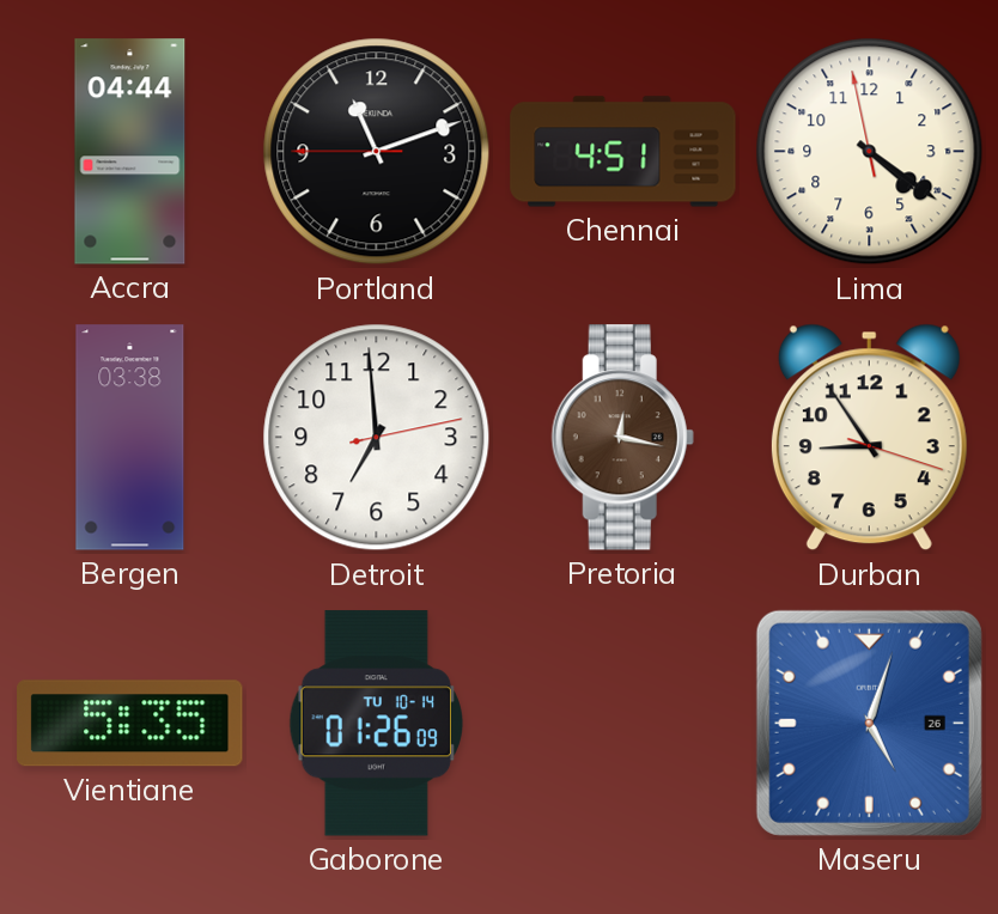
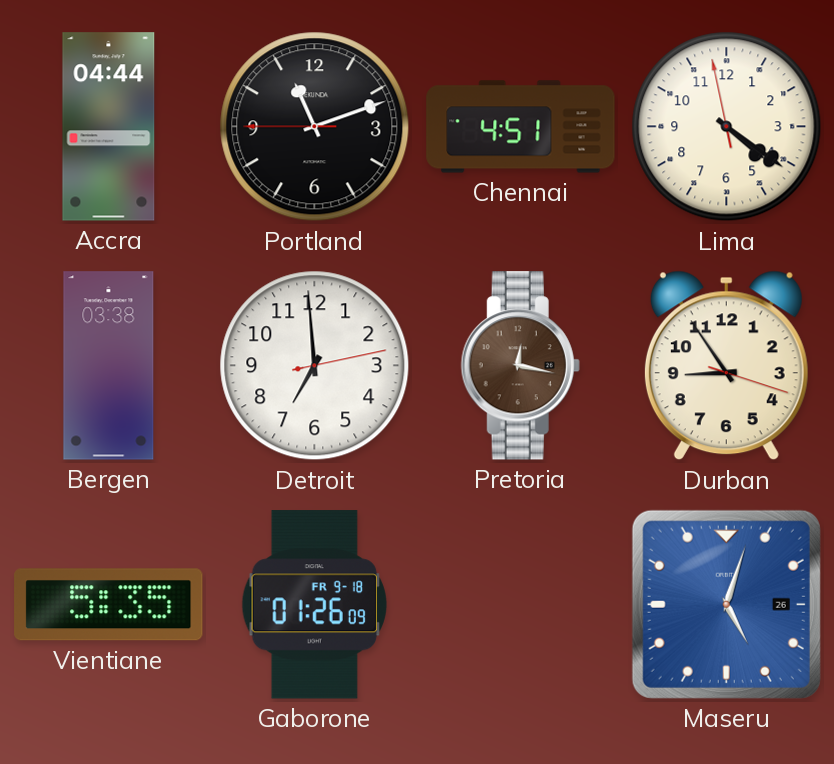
Gaborone date: TU 10-14 -> FR 9-18 (314, 605)
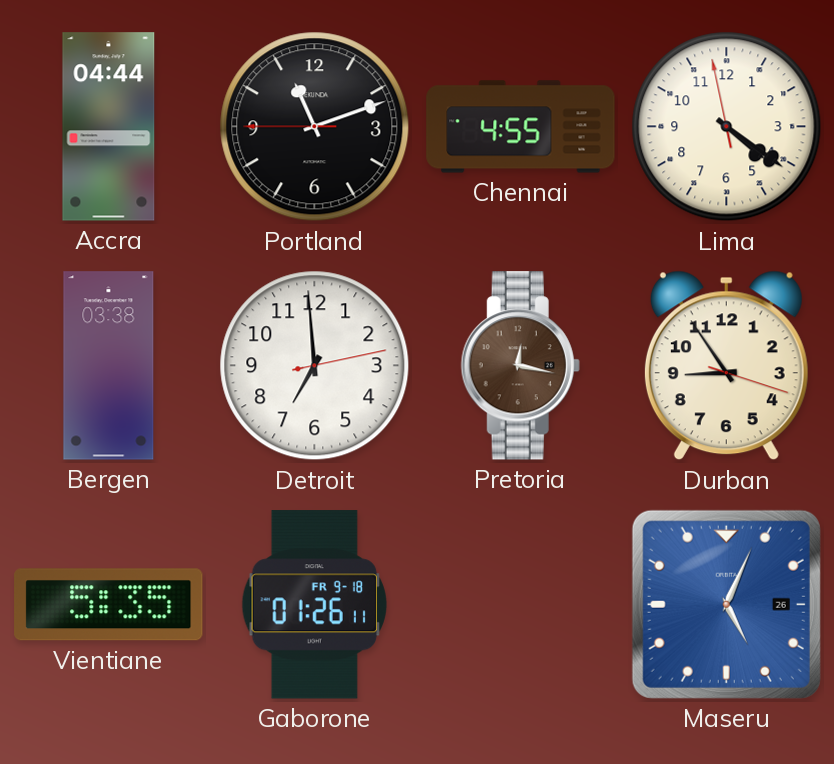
Chennai: 4:51 -> 4:55 (521, 127)
Gaborone: 01:26:09 -> 01:26:11 (314, 605)
Maseru: 5:03 -> 5:04 (726, 604)
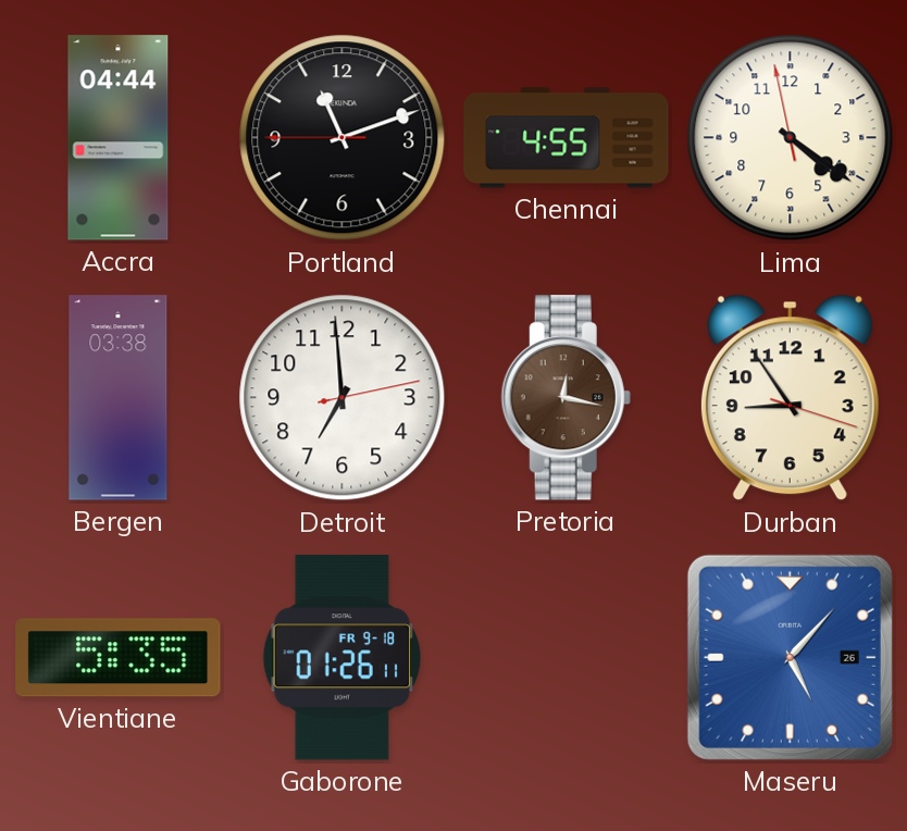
Maseru: 5:04 -> 5:07 (790, 657)
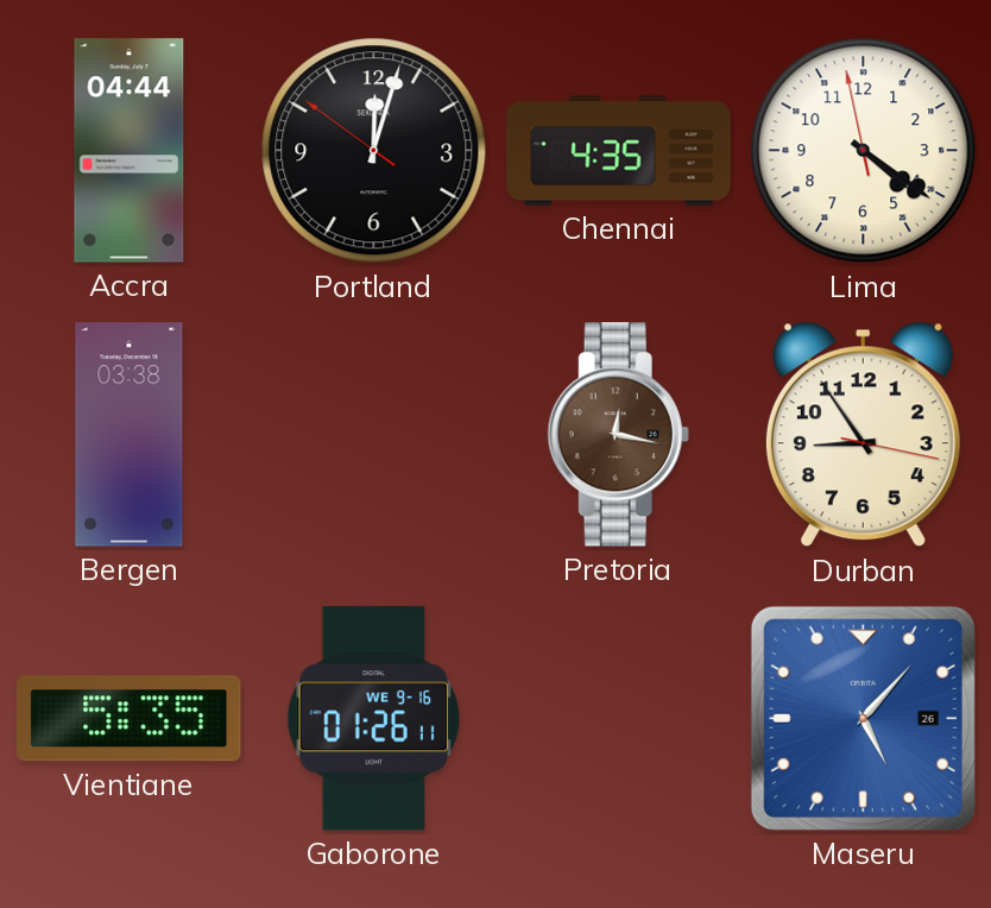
Portland: 11:11 -> 12:02 (374, 151)
Chennai: 4:55 -> 4:35 (619, 151)
Detroit: 6:59 -> none (343, 398)
Durban: 8:54:18 -> 8:54:17 (863, 435)
Gaborone date: FR 9-18 -> WE 9-16 (373, 719)
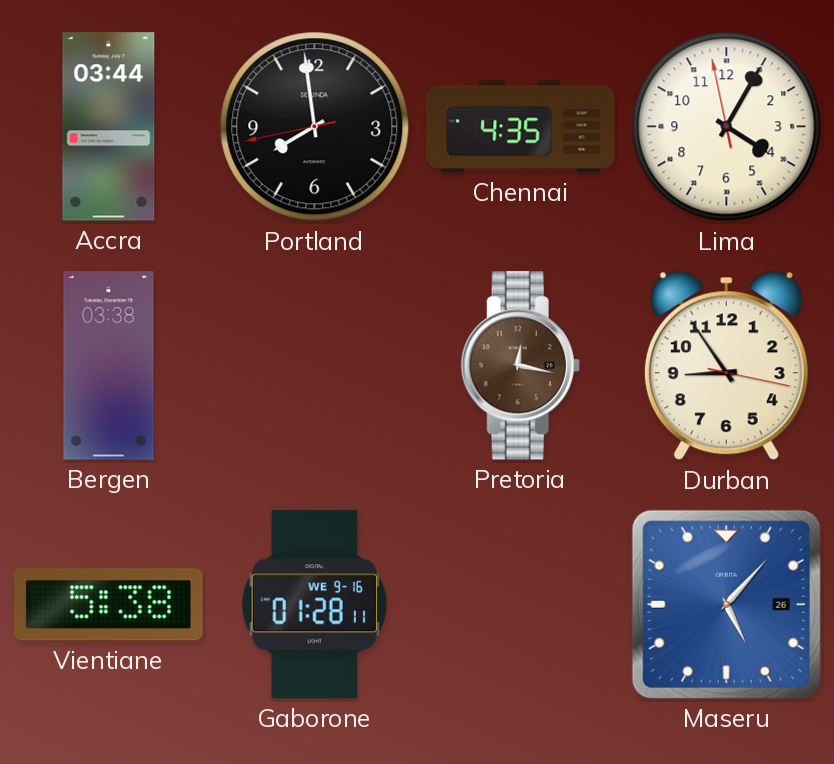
Accra: 04:44 -> 03:44 (109, 127)
Portland: 12:02 -> 7:58 (315, 127)
Lima: 4:20 -> 4:04 (727, 127)
Vientiane: 5:35 -> 5:38 (109, 605)
Gaborone: 01:26 -> 01:28 (314, 605)
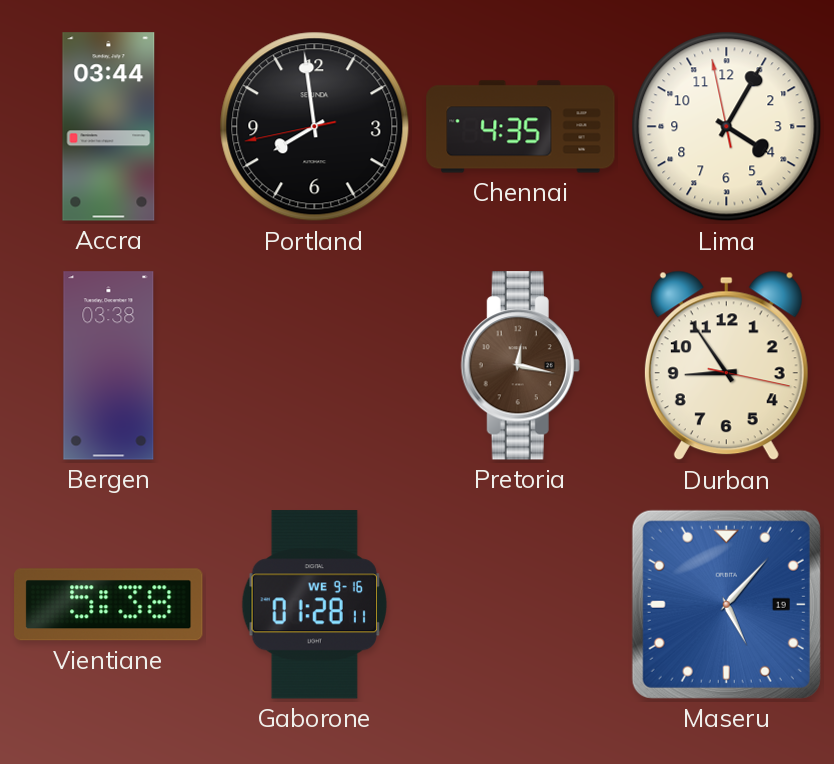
Maseru date: 26 -> 19 (726, 604)
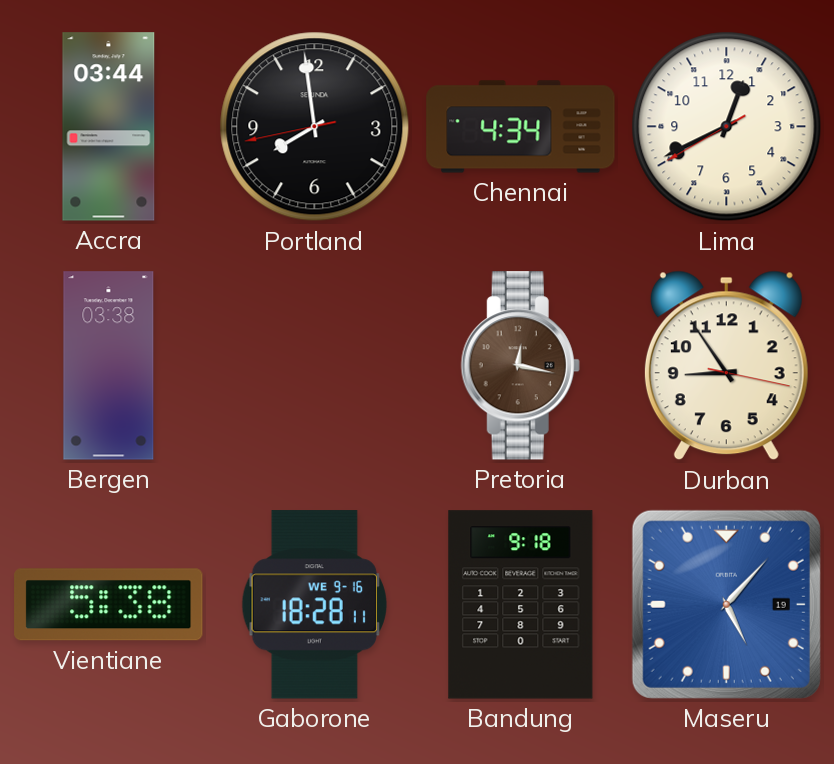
Chennai: 4:35 -> 4:34 (521, 127)
Lima: 4:04 -> 12:40 (727, 127)
Gaborone: 01:28 -> 18:28 (314, 605)
Bandung: none -> 9:18 (521, 605)
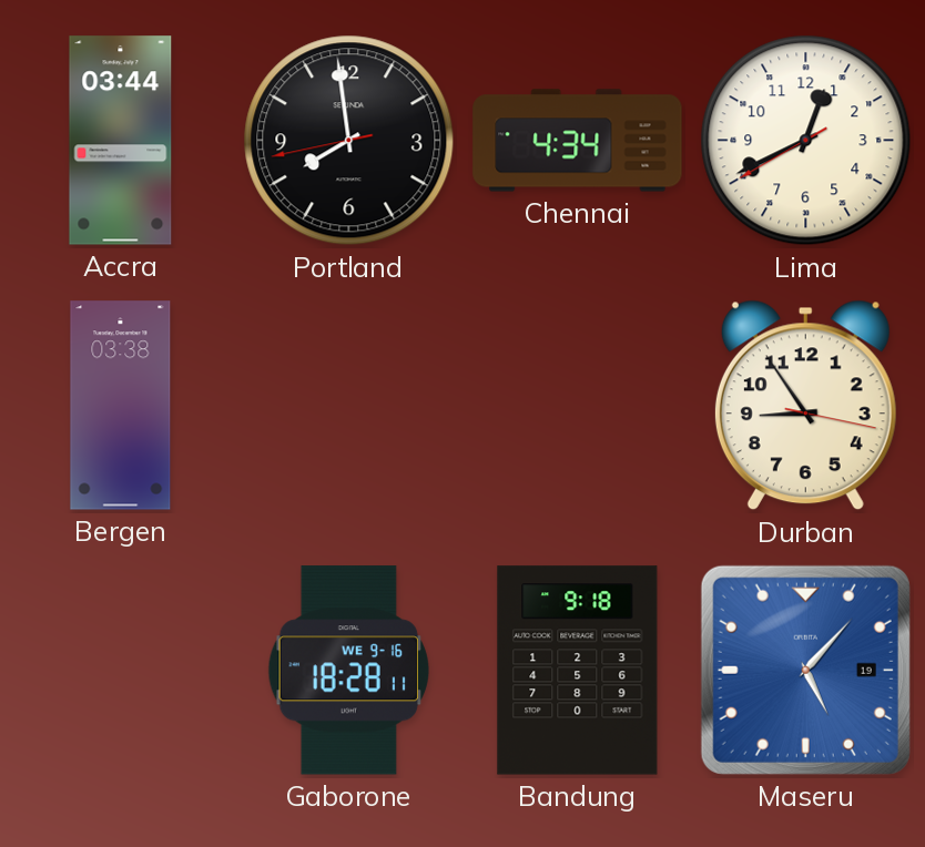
Pretoria: 12:17 -> none (520, 366)
Vientiane: 5:38 -> none (109, 605)
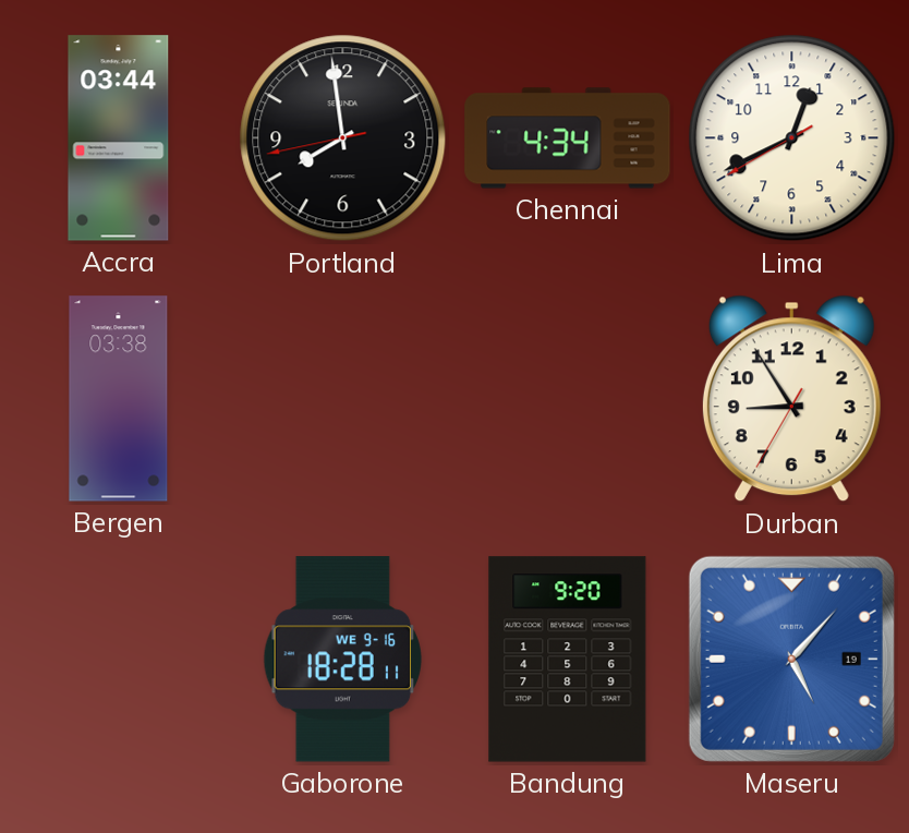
Durban: 8:54:17 -> 8:54:35 (791, 399)
Bandung: 9:18 -> 9:20 (568, 660)
